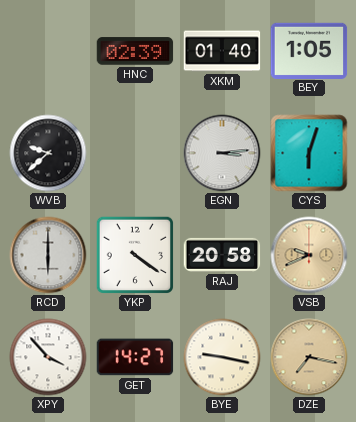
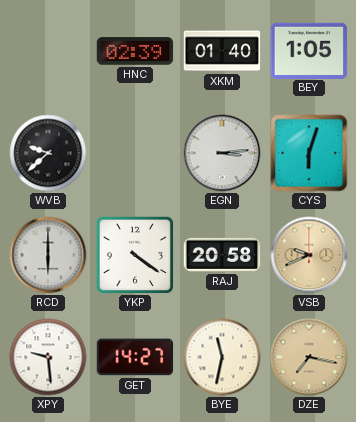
XPY: 3:53 -> 9:29 (48, 357)
BYE: 9:17 -> 11:32 (222, 357)
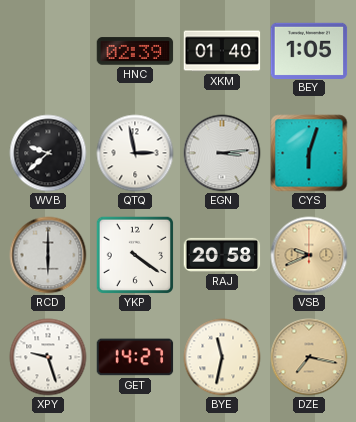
QTQ: none -> 2:58 (135, 153)
XPY: 9:29 -> 9:27 (48, 357)
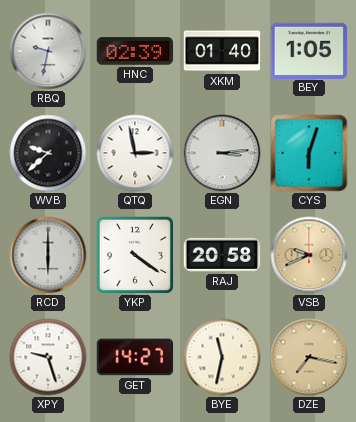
RBQ: none -> 9:32 (48, 51)
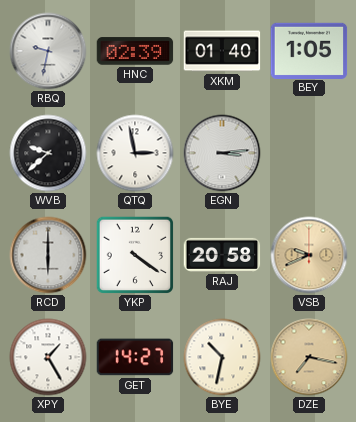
CYS: 6:03 -> none (309, 153)
XPY: 9:27 -> 1:25 (48, 357)
BYE: 11:32 -> 10:32 (222, 357)
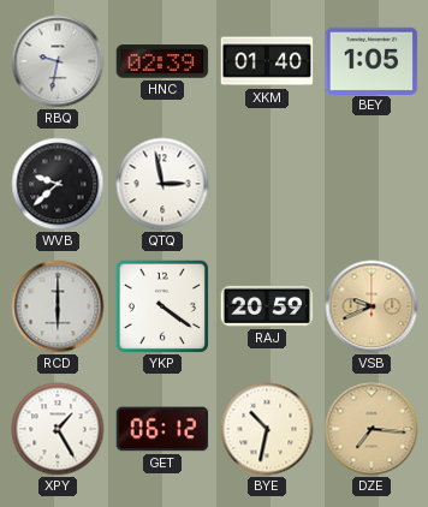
EGN: 3:14 -> none (222, 153)
RAJ: 20:58 -> 20:59 (267, 306)
GET: 14:27 -> 06:12 (162, 429)
DZE: 7:17 -> 7:16 (371, 429)
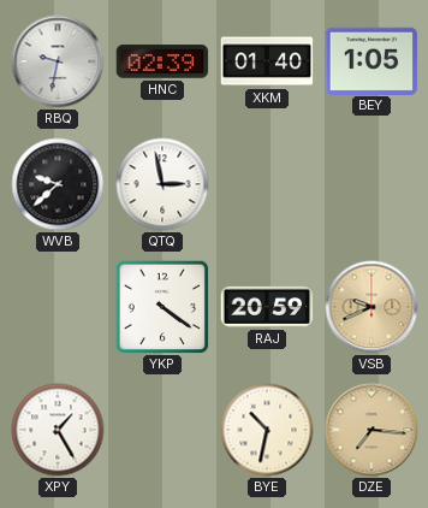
RCD: 6:00 -> none (58, 306)
GET: 06:12 -> none (162, 429)
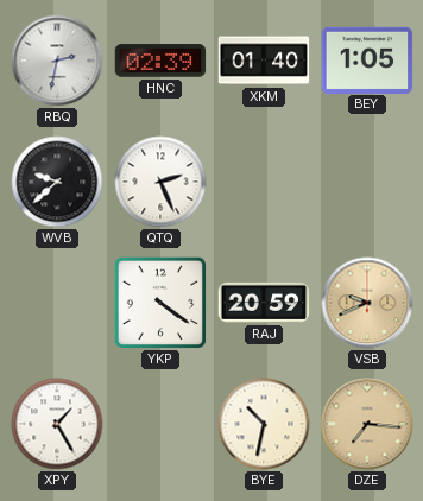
RBQ: 9:32 -> 2:32 (57, 61)
QTQ: 2:58 -> 2:26 (160, 182)
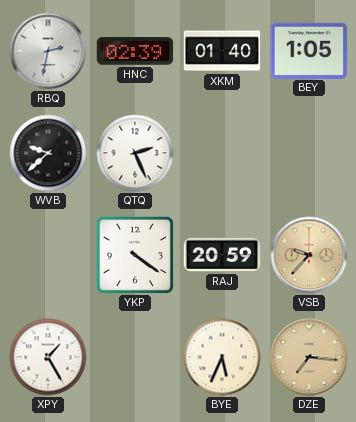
VSB: 9:41 -> 9:37 (309, 255)
BYE: 10:32 -> 5:34 (222, 357)
